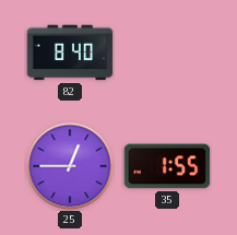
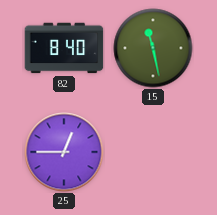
15: none -> 11:28 (153, 48)
35: 1:55 -> none (167, 166)
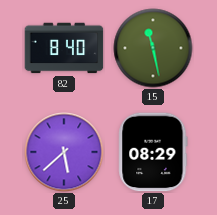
25: 12:45 -> 5:38 (64, 152)
17: none -> 08:29 (153, 152)
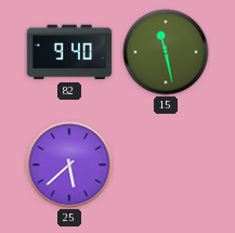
82: 8:40 -> 9:40 (69, 52)
17: 08:29 -> none (153, 152)
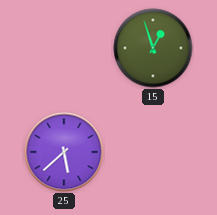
82: 9:40 -> none (69, 52)
15: 11:28 -> 12:57 (153, 48)
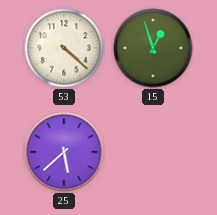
53: none -> 4:22 (64, 48)
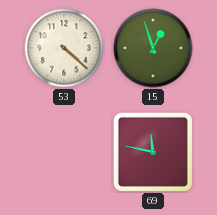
25: 5:38 -> none (64, 152)
69: none -> 11:47 (153, 152)
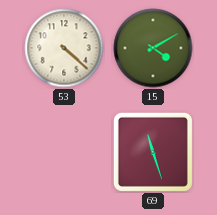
15: 12:57 -> 4:10 (153, 48)
69: 11:47 -> 11:27 (153, 152)
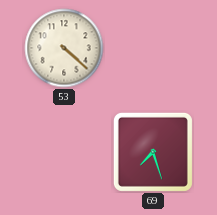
15: 4:10 -> none (153, 48)
69: 11:27 -> 7:27 (153, 152)
